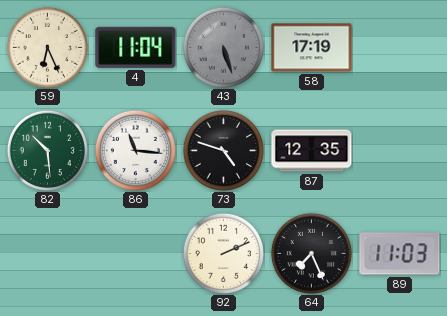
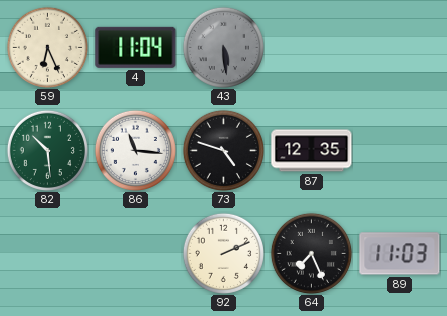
43: 5:27 -> 5:29 (223, 47)
58: 17:19 -> none (312, 48)
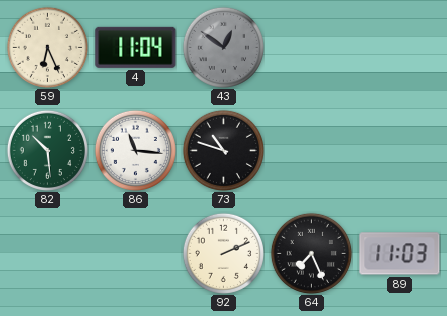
43: 5:29 -> 12:51 (223, 47)
73: 4:48 -> 10:48 (223, 150)
87: 12:35 -> none (312, 151)
